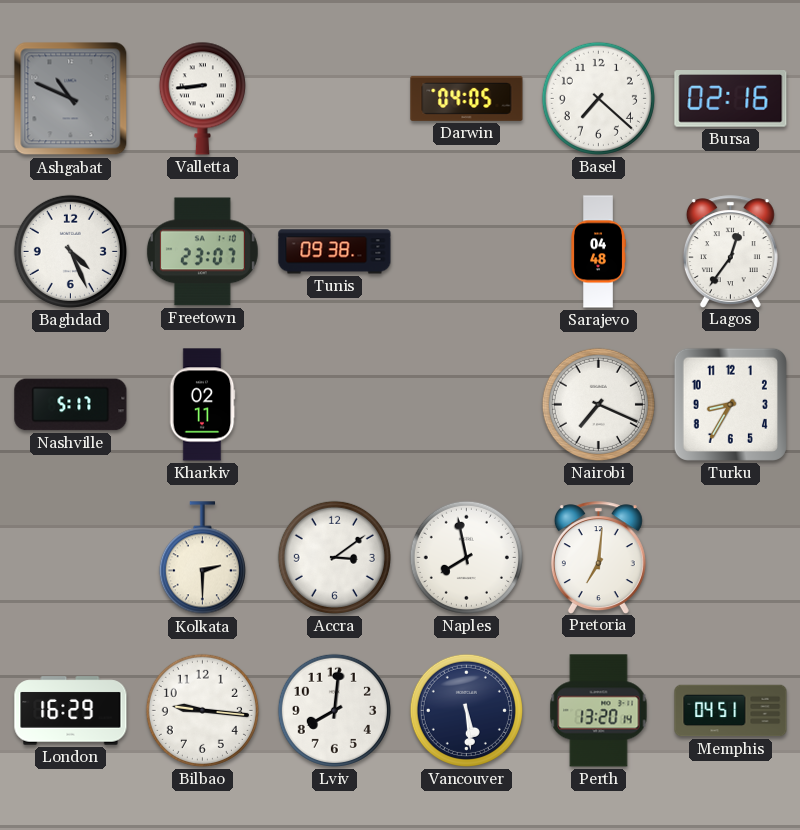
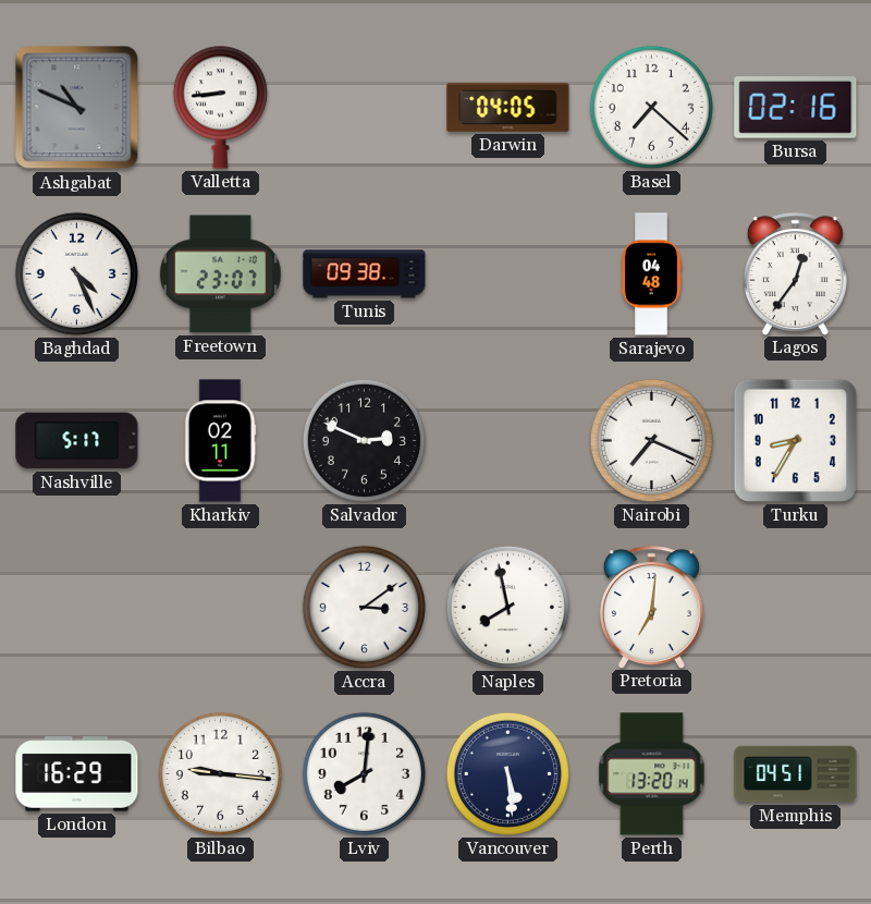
Salvador: none -> 2:49 (364, 440)
Kolkata: 2:30 -> none (202, 558)
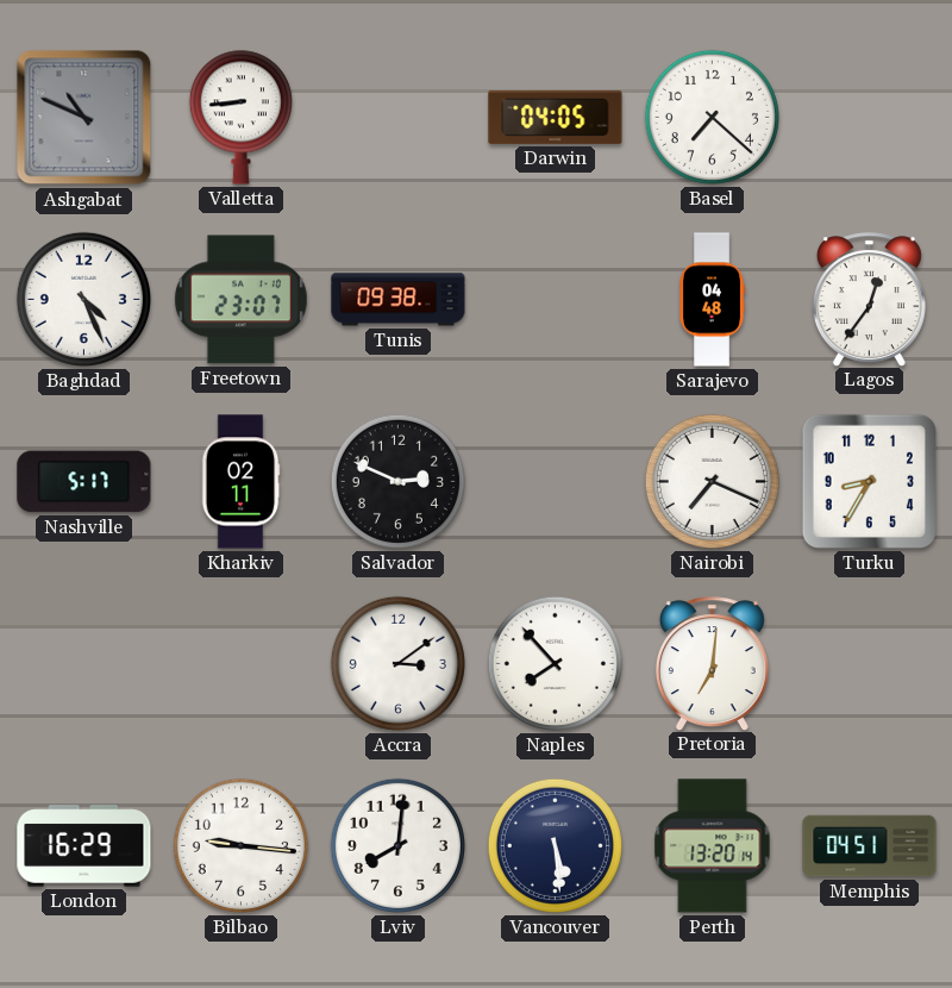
Bursa: 02:16 -> none (796, 108)
Naples: 7:58 -> 7:53 (555, 663)
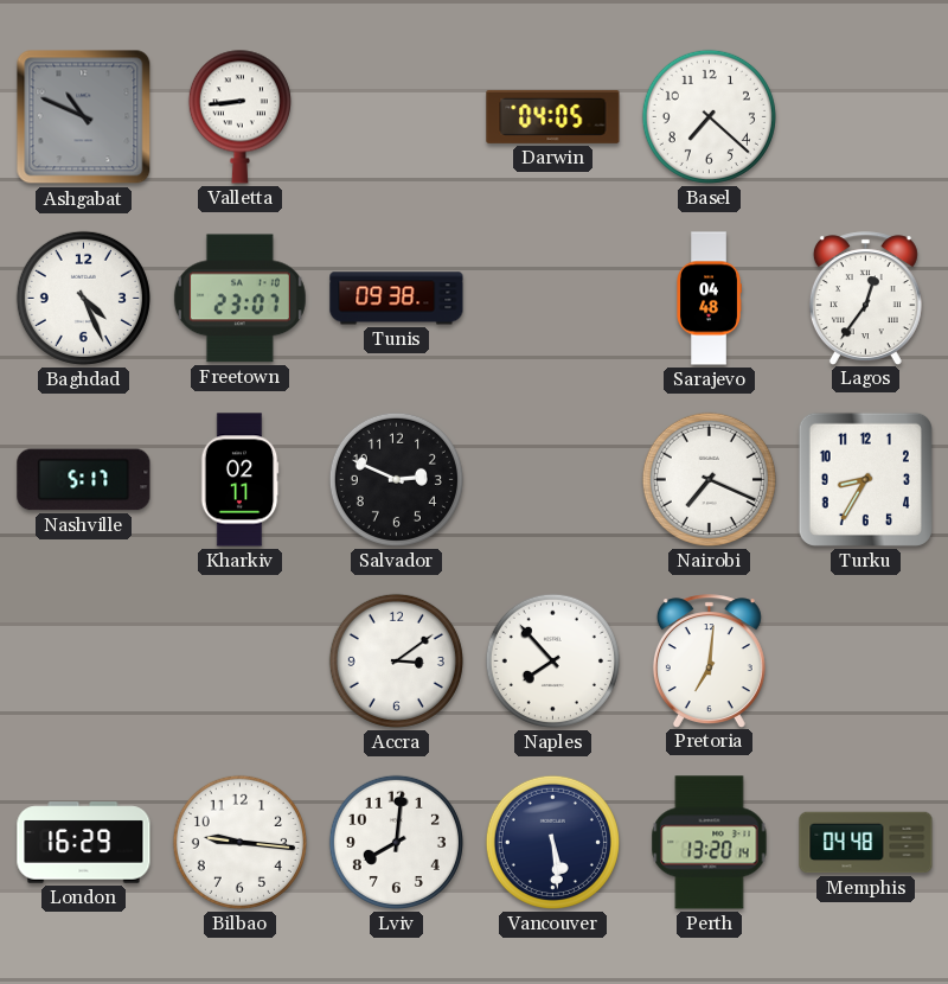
Memphis: 04:51 -> 04:48 (866, 843)
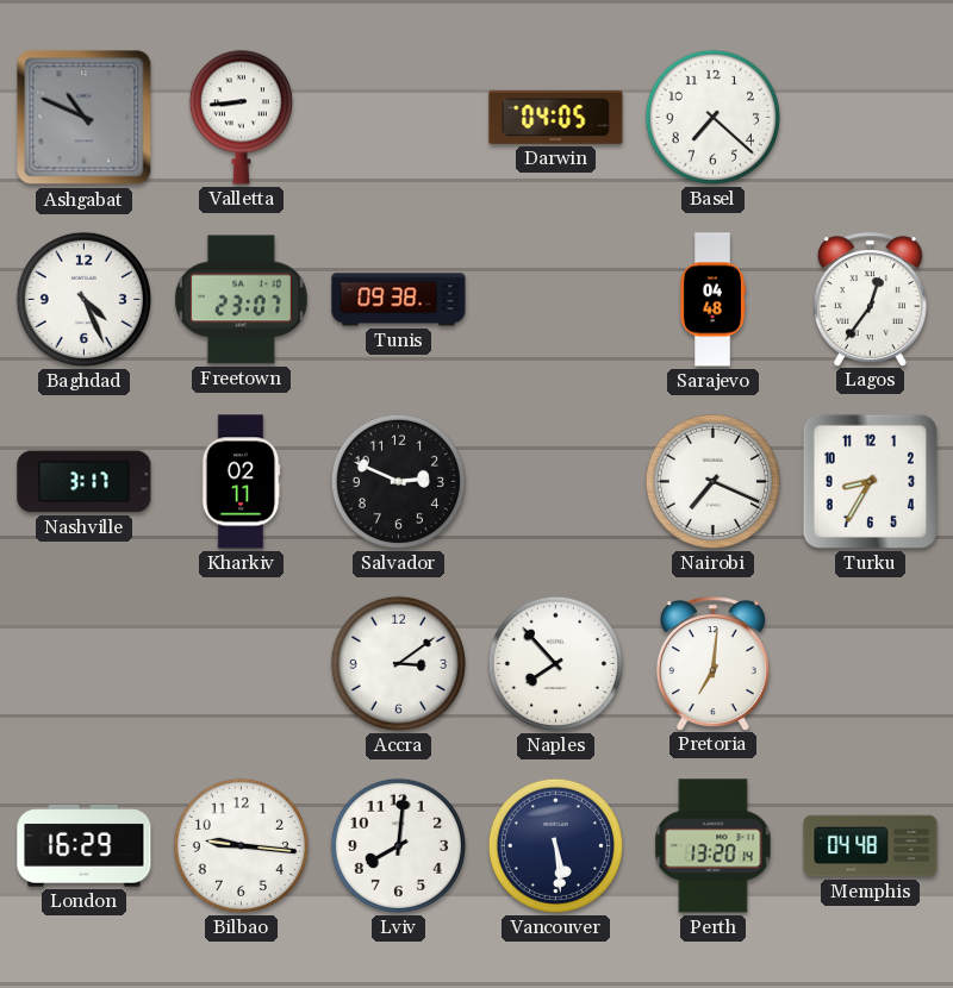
Nashville: 5:17 -> 3:17 (85, 482)
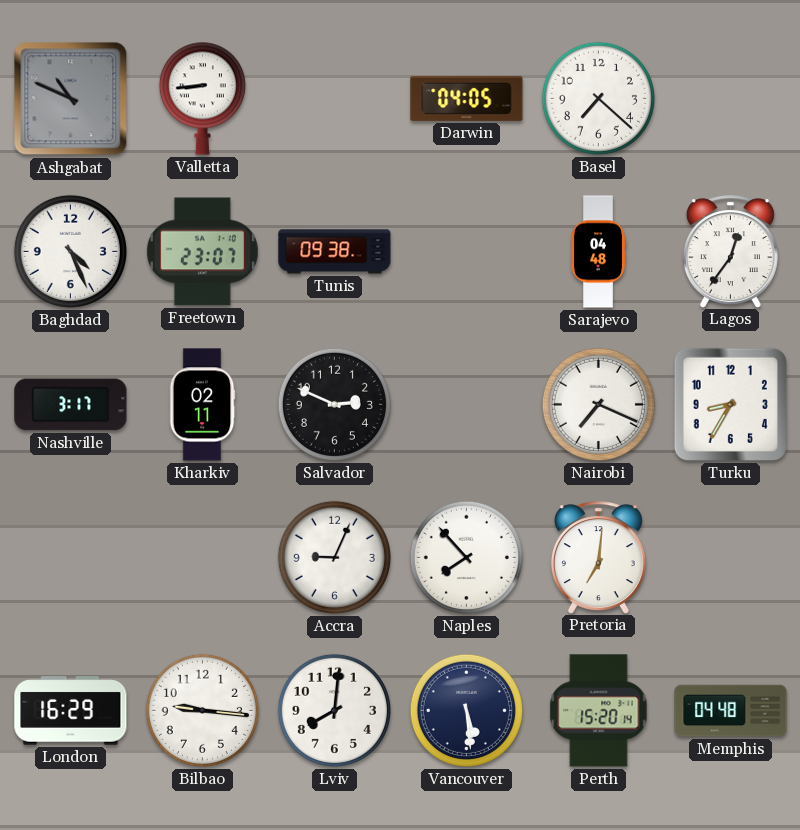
Accra: 3:09 -> 9:04 (334, 557)
Perth: 13:20 -> 15:20 (599, 711)
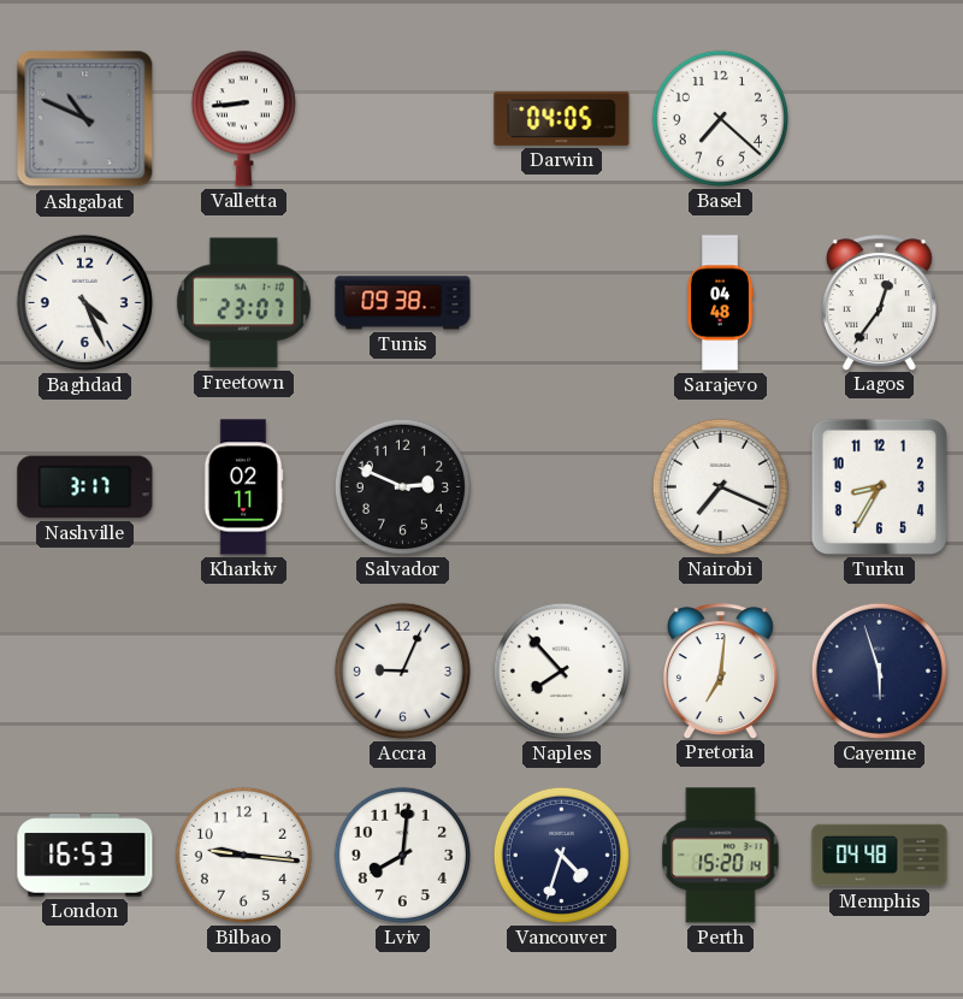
Cayenne: none -> 5:57 (879, 670)
London: 16:29 -> 16:53 (85, 856)
Vancouver: 5:29 -> 4:33 (561, 855)
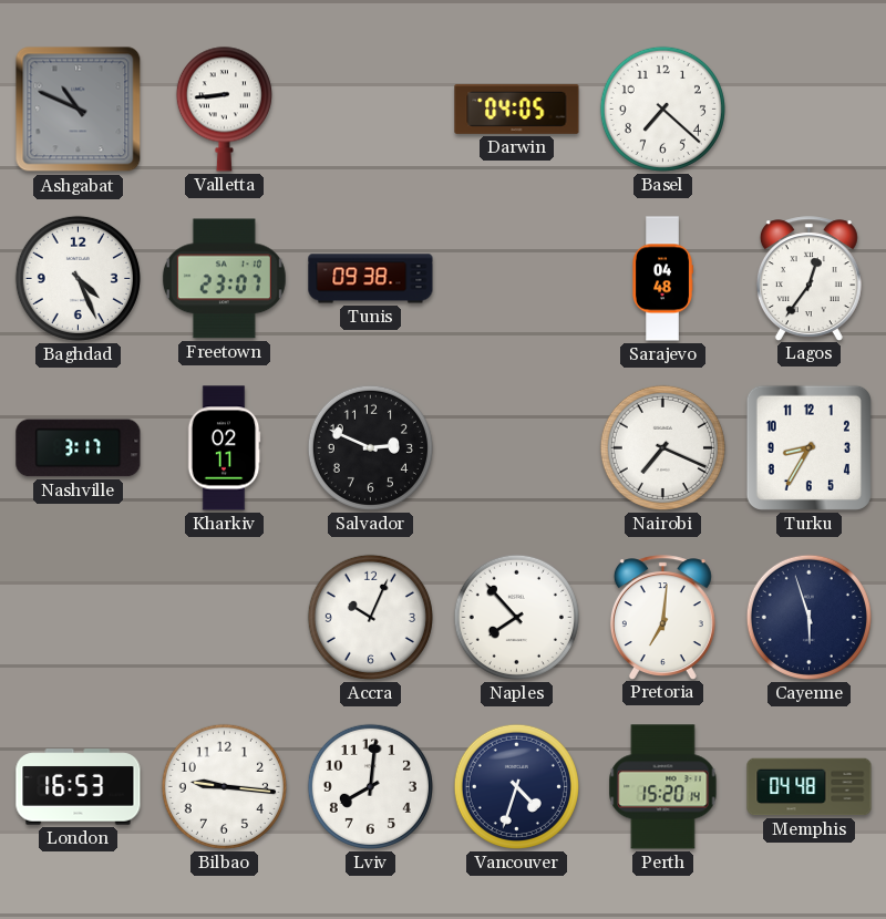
Accra: 9:04 -> 10:04 (370, 617)
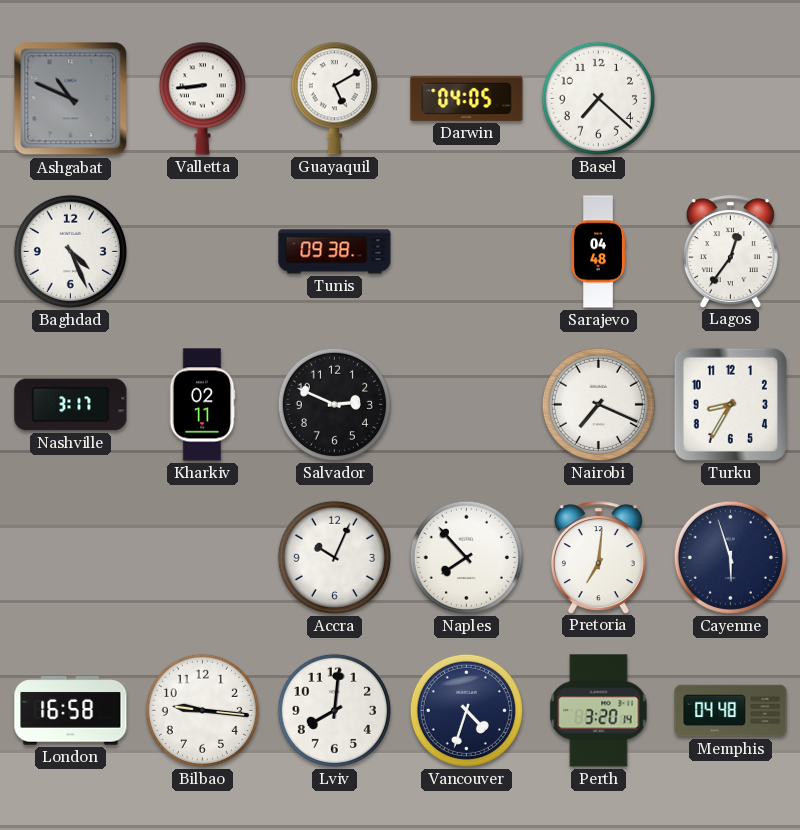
Guayaquil: none -> 5:10 (334, 98)
Freetown: 23:07 -> none (224, 279)
London: 16:53 -> 16:58 (71, 711)
Perth: 15:20 -> 3:20 (599, 711)
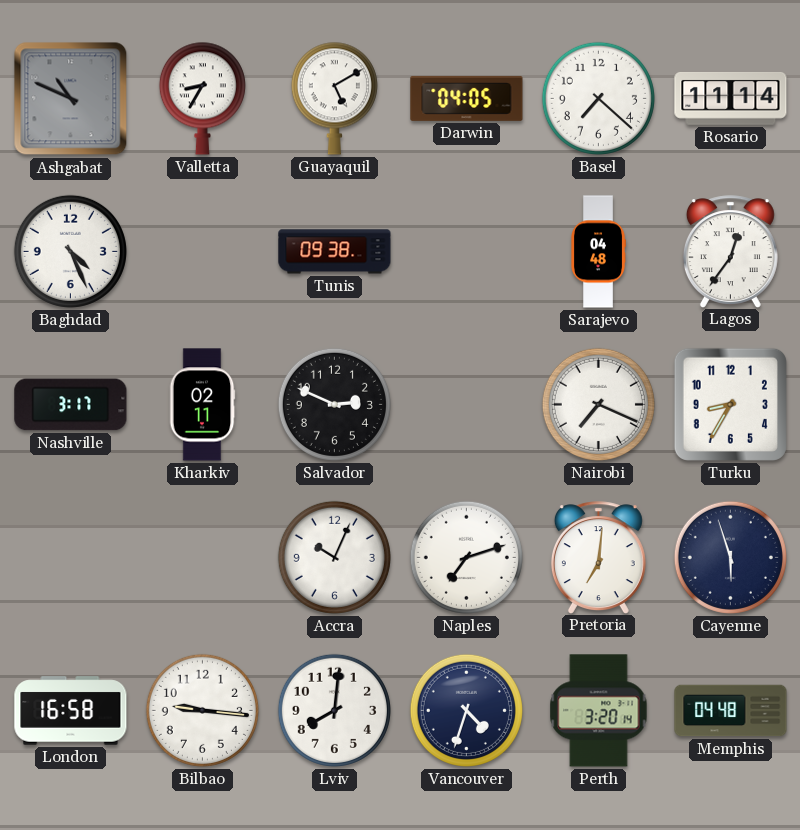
Valletta: 8:44 -> 8:35 (202, 98)
Rosario: none -> 11:14 (731, 98)
Naples: 7:53 -> 7:12 (466, 557)
